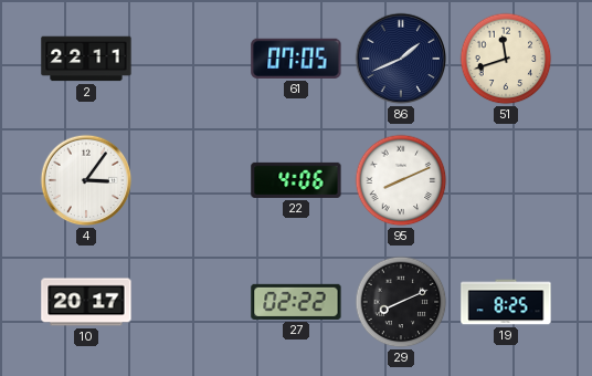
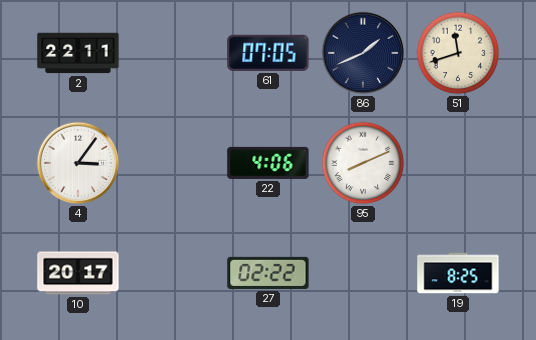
29: 8:11 -> none (401, 302)
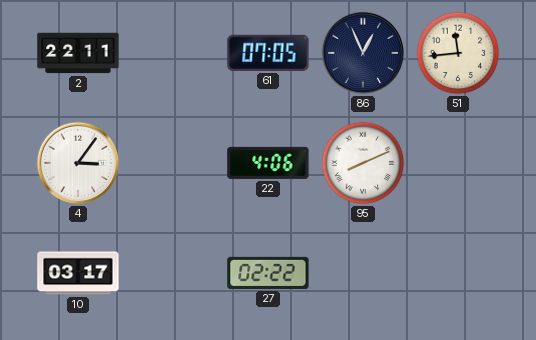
86: 1:41 -> 12:56 (363, 53)
51: 11:42 -> 11:44 (458, 53)
10: 20:17 -> 03:17 (78, 273)
19: 8:25 -> none (458, 273)
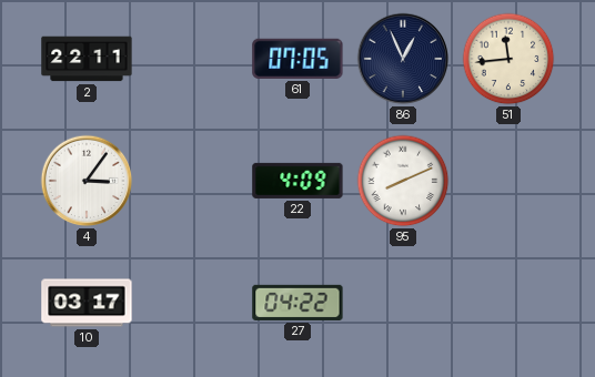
22: 4:06 -> 4:09 (297, 181)
27: 02:22 -> 04:22 (297, 303)
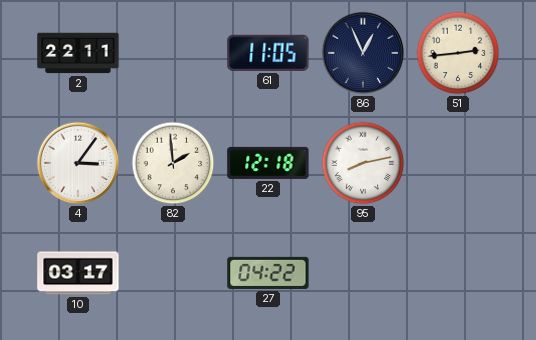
61: 07:05 -> 11:05 (268, 53)
51: 11:44 -> 2:44 (458, 53)
82: none -> 1:59 (173, 163)
22: 4:09 -> 12:18 (268, 163)
95: 8:11 -> 8:13 (363, 163)
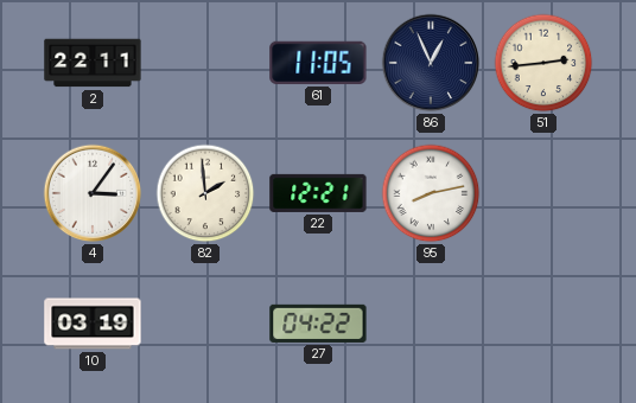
22: 12:18 -> 12:21 (318, 193)
10: 03:17 -> 03:19 (93, 324)
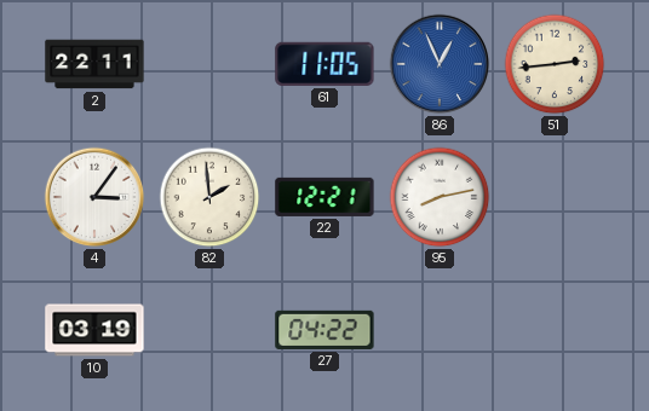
86 dial: navy -> blue (440, 64)
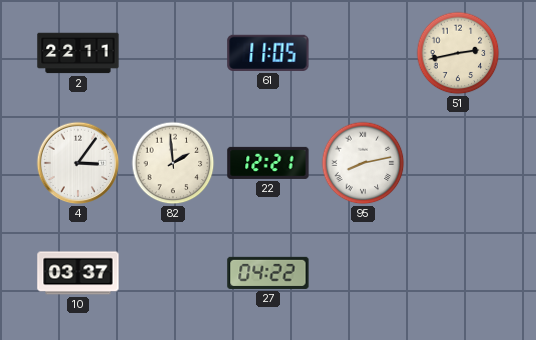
86: 12:56 -> none (440, 64)
51: 2:44 -> 2:43 (458, 53)
10: 03:19 -> 03:37 (78, 273)
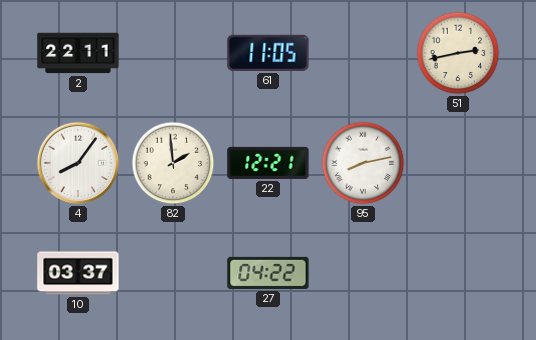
4: 3:06 -> 8:06 (78, 163)
